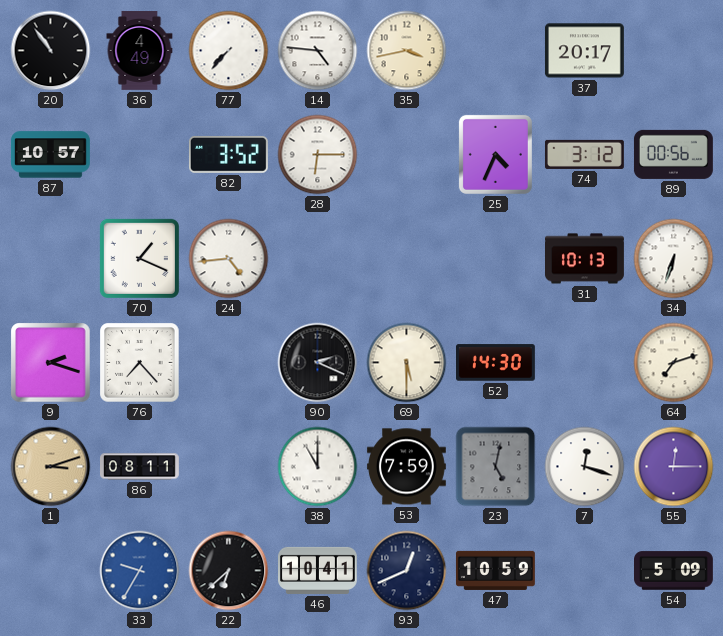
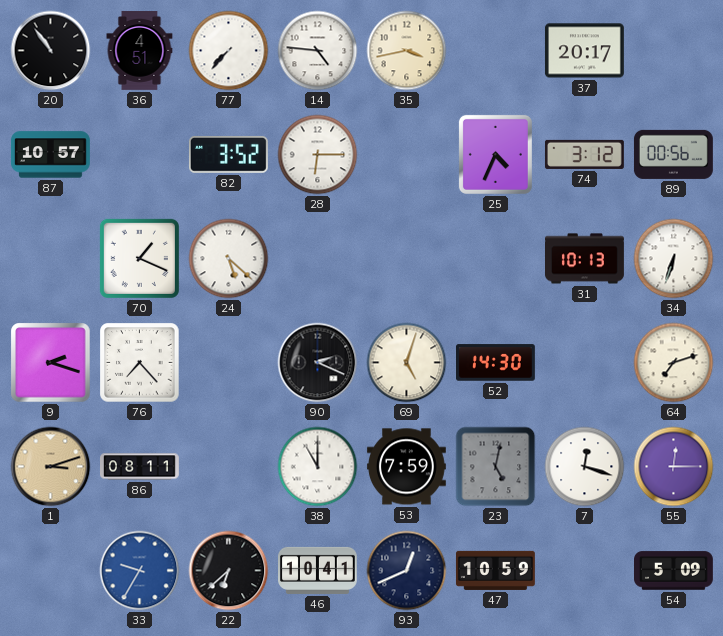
36: 4:49 -> 4:51 (140, 51)
24: 4:44 -> 5:22 (229, 259)
69: 5:30 -> 5:03 (407, 363)
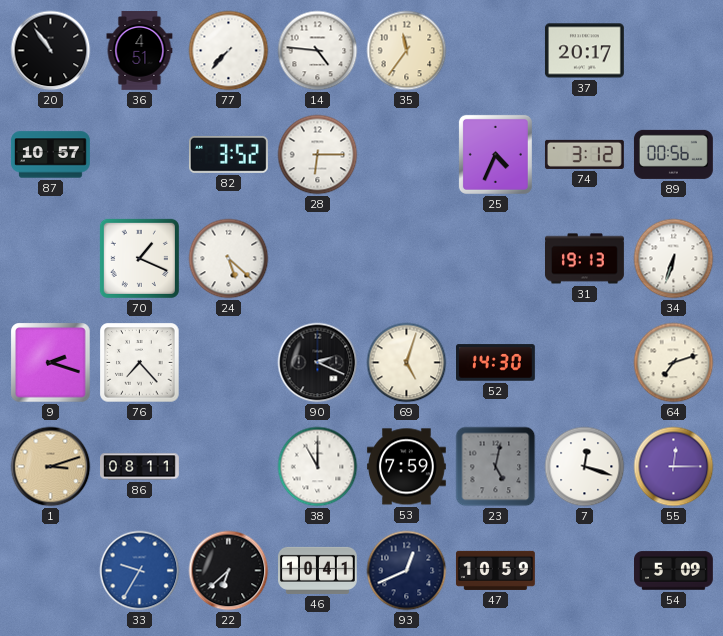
35: 3:43 -> 11:36 (407, 51)
31: 10:13 -> 19:13 (585, 259)
